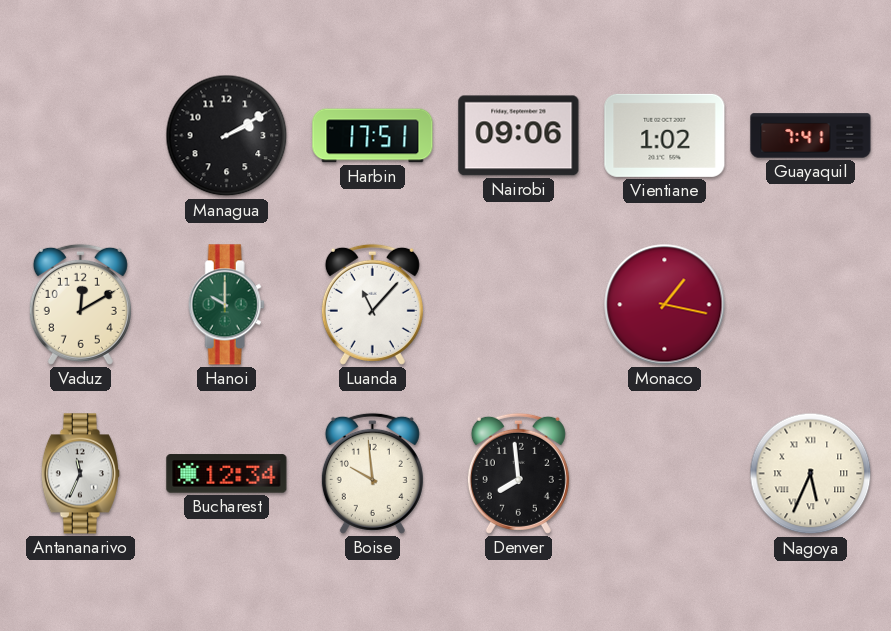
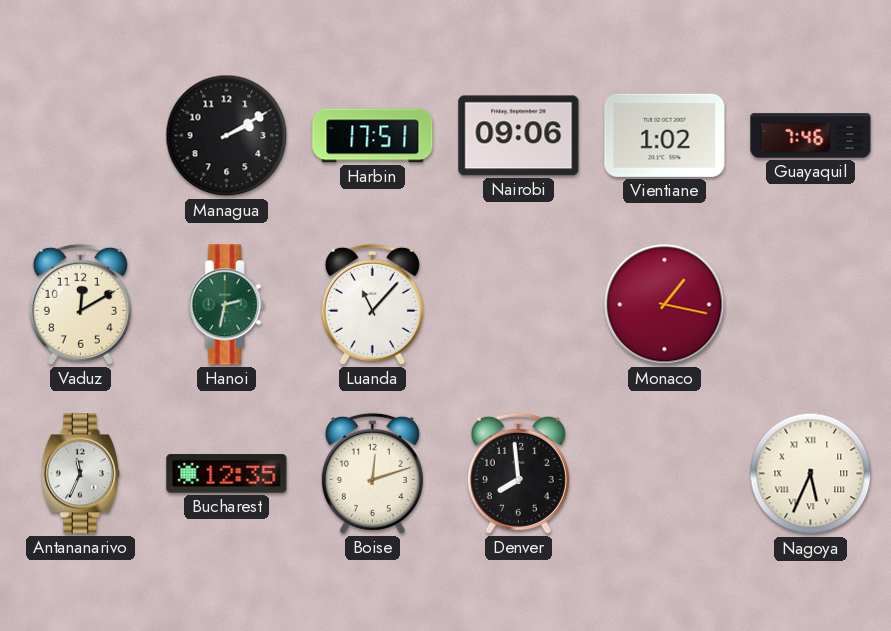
Guayaquil: 7:41 -> 7:46 (811, 136)
Hanoi: 10:00 -> 2:32 (226, 305)
Bucharest: 12:34 -> 12:35 (227, 474)
Boise: 9:59 -> 12:12 (372, 473)
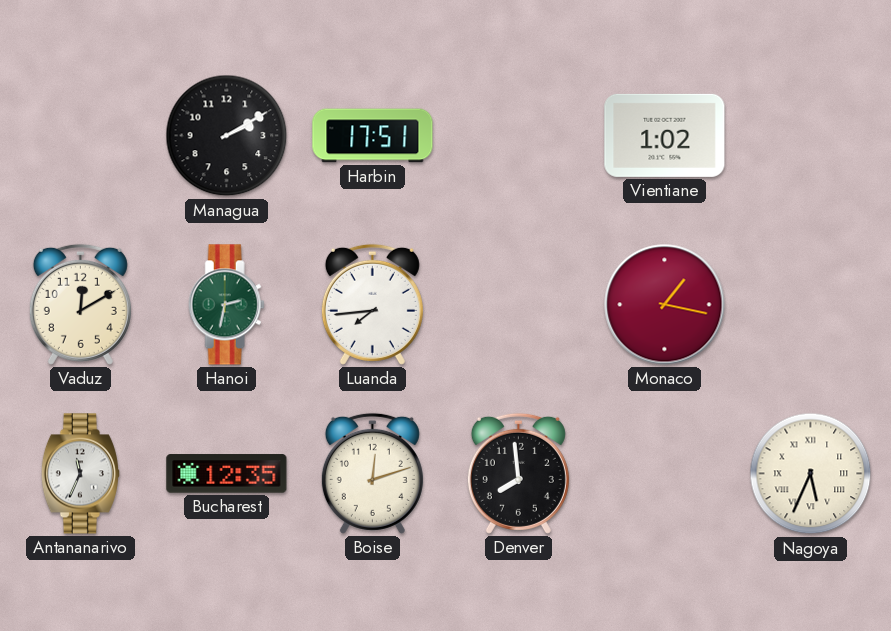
Nairobi: 09:06 -> none (519, 136)
Guayaquil: 7:46 -> none (811, 136)
Luanda: 11:07 -> 7:44 (372, 304)
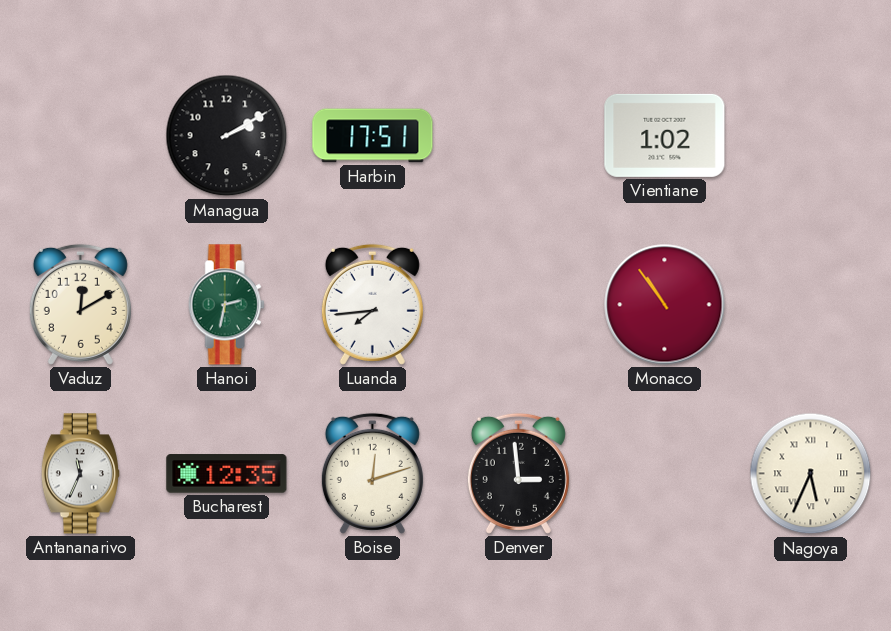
Monaco: 1:17 -> 10:54 (665, 305)
Denver: 7:59 -> 2:59 (518, 473)
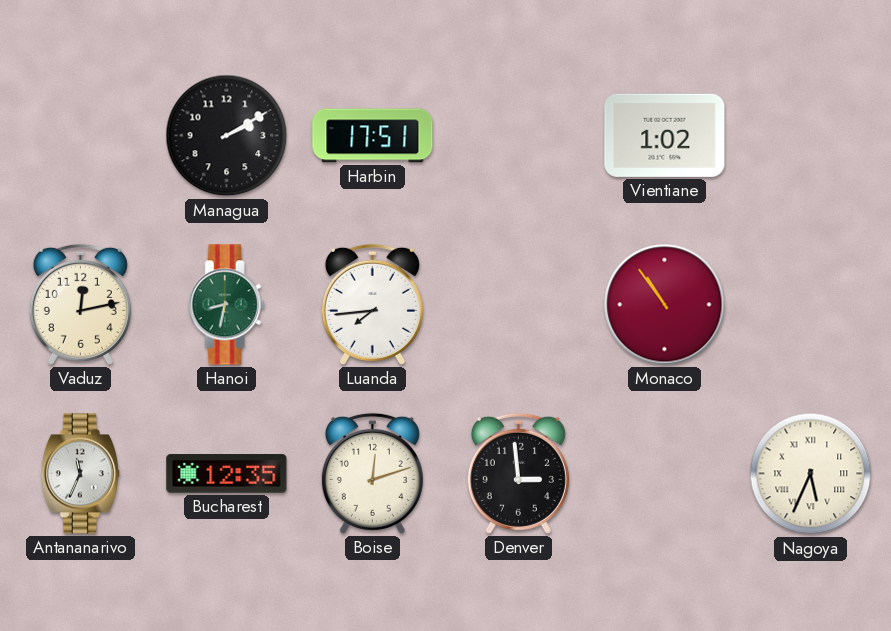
Vaduz: 12:10 -> 12:13 (80, 304)
Hanoi: 2:32 -> 8:32 (226, 305)
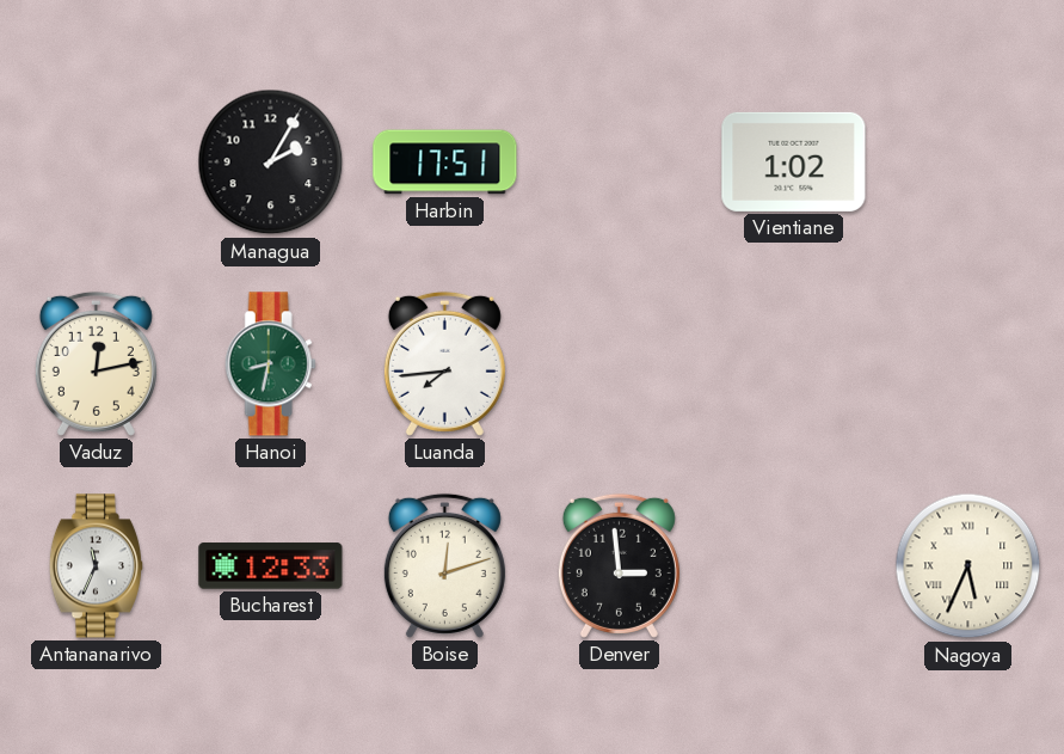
Managua: 2:10 -> 2:05 (271, 163)
Monaco: 10:54 -> none (665, 305)
Bucharest: 12:35 -> 12:33 (271, 566)
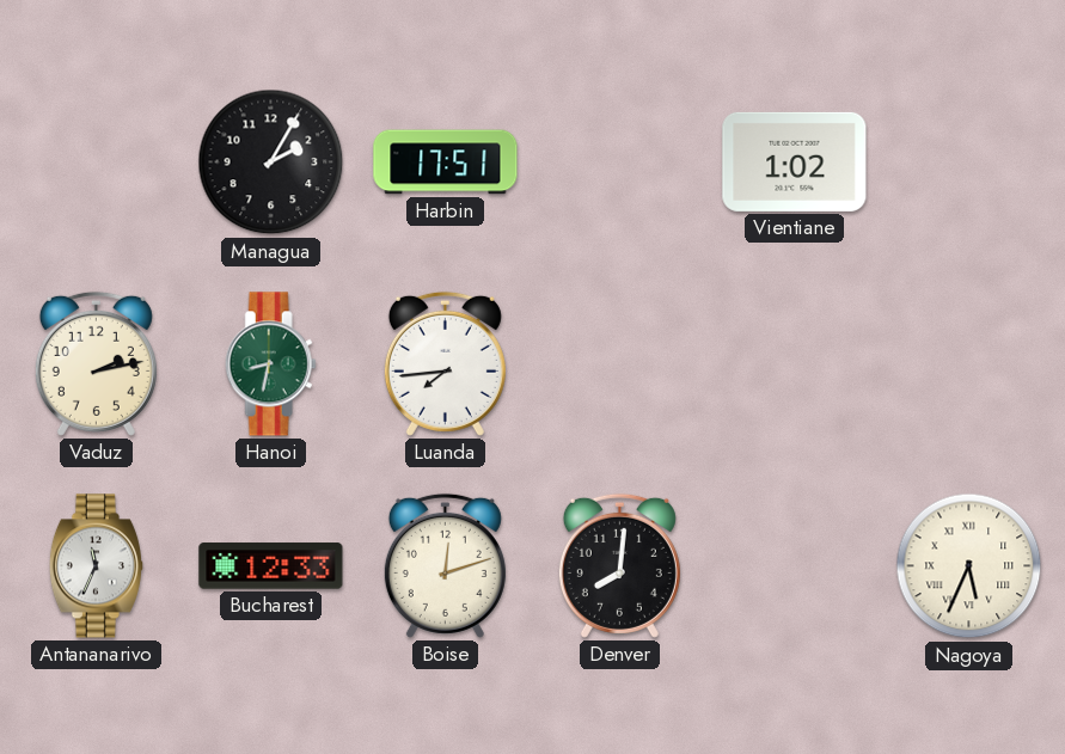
Vaduz: 12:13 -> 2:13 (96, 363)
Denver: 2:59 -> 8:01 (619, 565)
